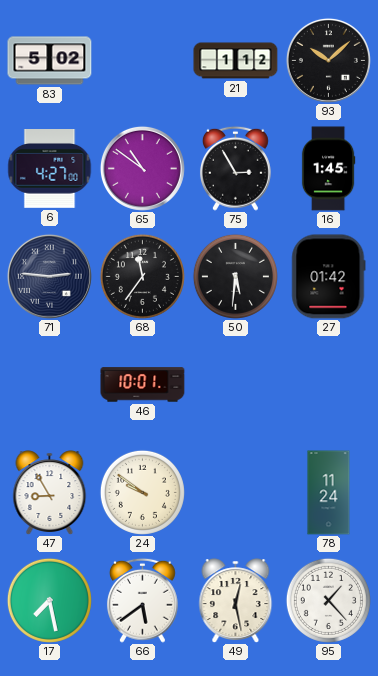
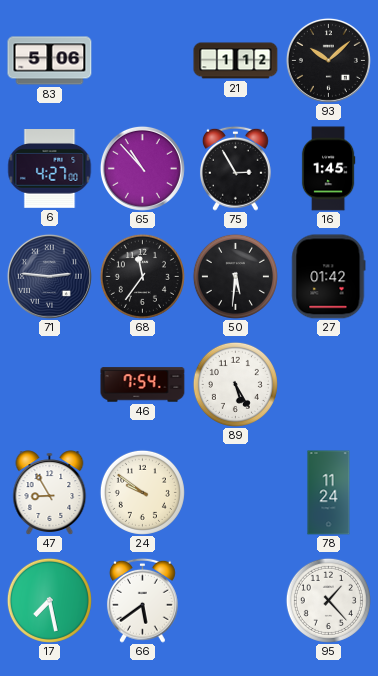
83: 5:02 -> 5:06 (50, 61)
65: 10:51 -> 10:53 (142, 168)
46: 10:01 -> 7:54 (143, 385)
89: none -> 5:25 (235, 384)
49: 12:28 -> none (236, 601)
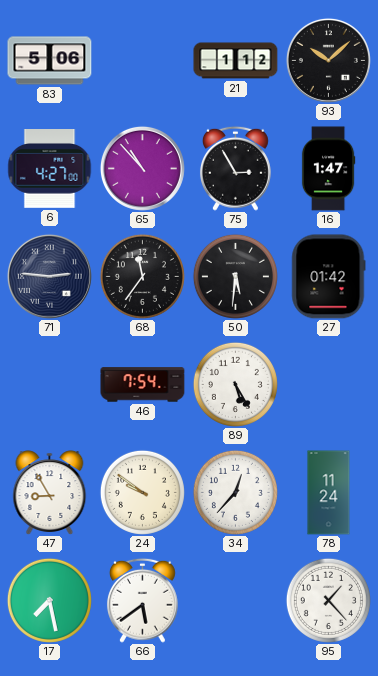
16: 1:45 -> 1:47 (328, 169)
34: none -> 12:37 (235, 492)
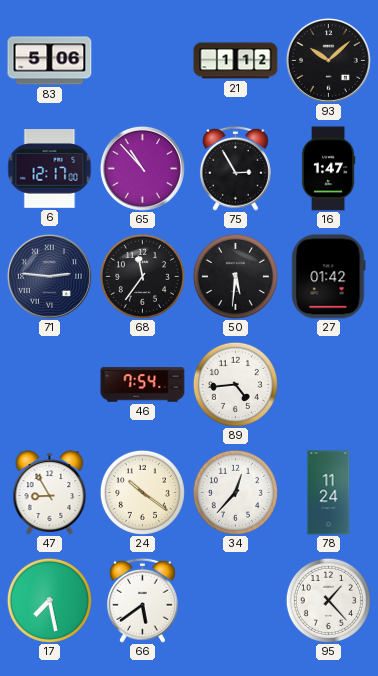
6: 4:27 -> 12:17 (50, 169)
89: 5:25 -> 4:44 (235, 384)
24: 9:51 -> 10:21 (142, 492)
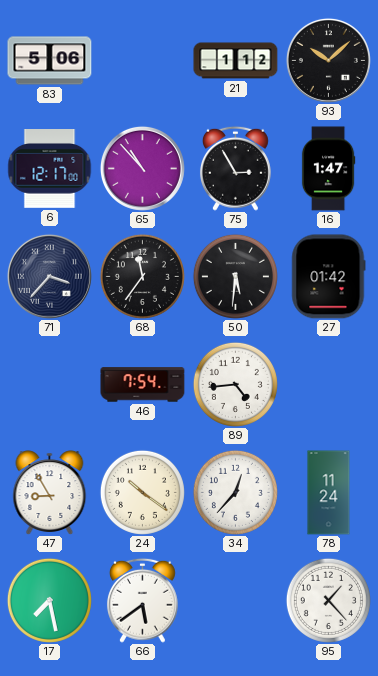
71: 2:46 -> 3:37 (49, 276)
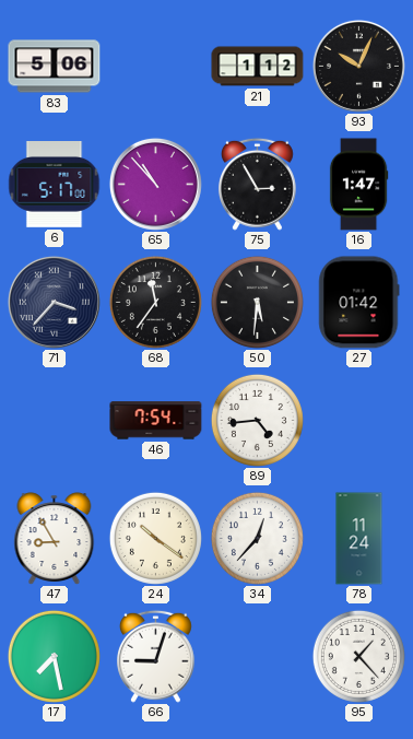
93: 10:08 -> 10:04 (358, 66)
6: 12:17 -> 5:17 (55, 185)
66: 5:39 -> 9:03 (155, 656)
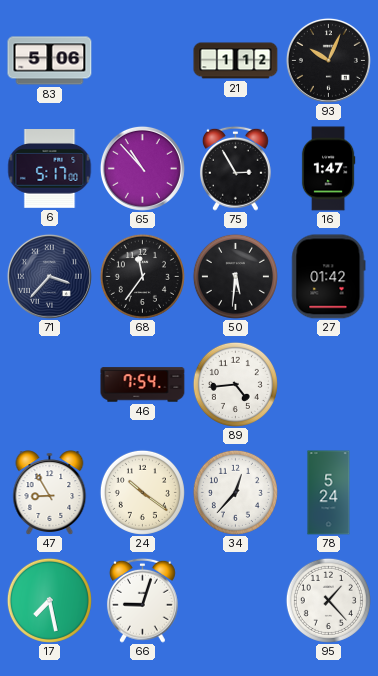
78: 11:24 -> 5:24 (329, 493)
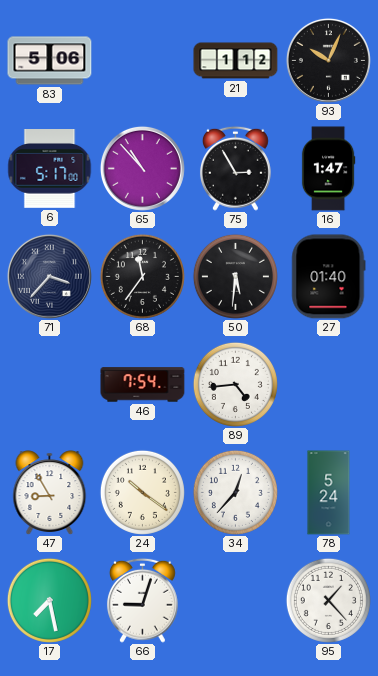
27: 01:42 -> 01:40 (329, 277)
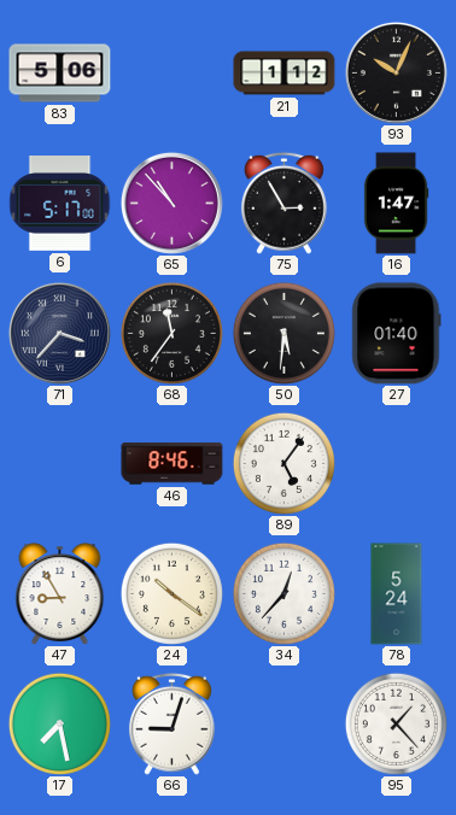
46: 7:54 -> 8:46 (173, 464)
89: 4:44 -> 5:06 (283, 463)
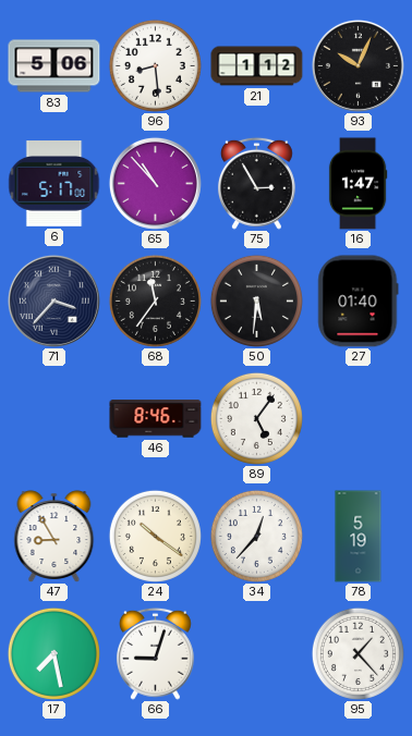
96: none -> 8:29 (155, 65)
78: 5:24 -> 5:19 (359, 537)
